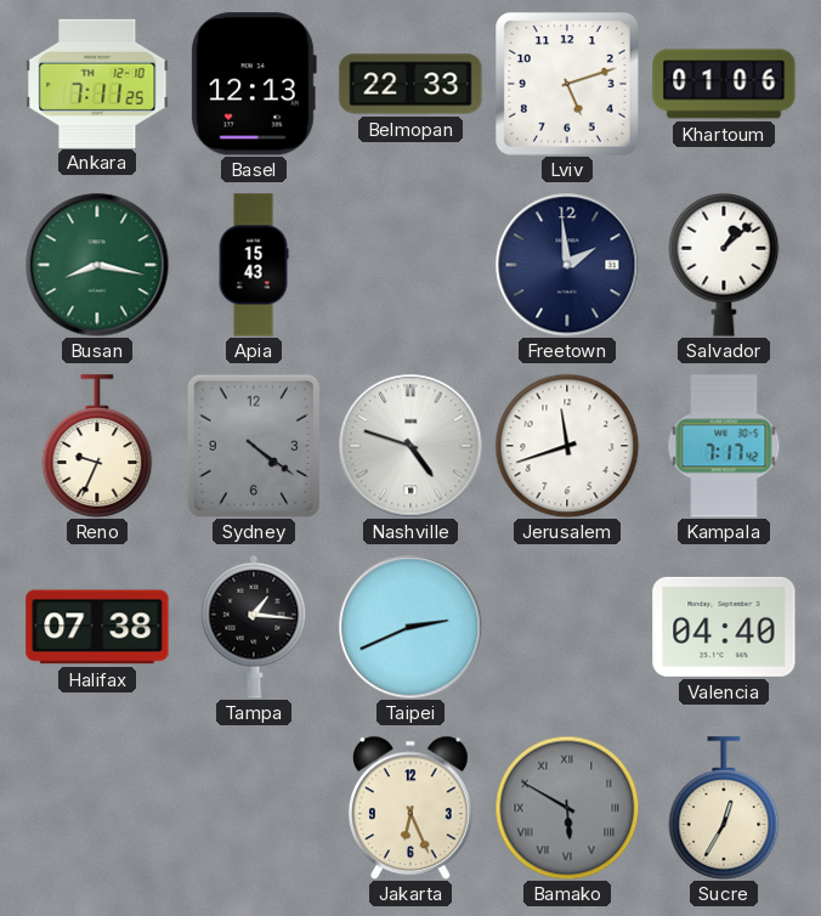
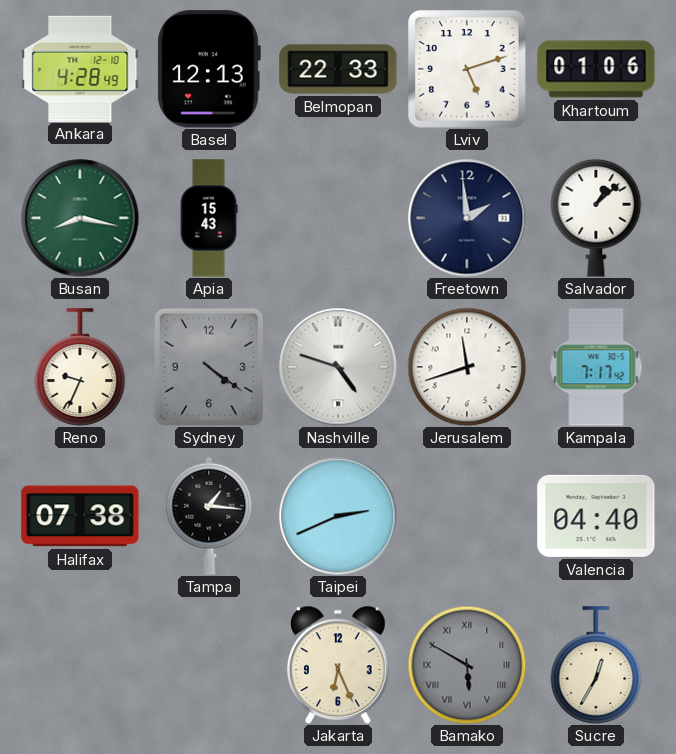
Ankara: 7:11 -> 4:28 (80, 68)
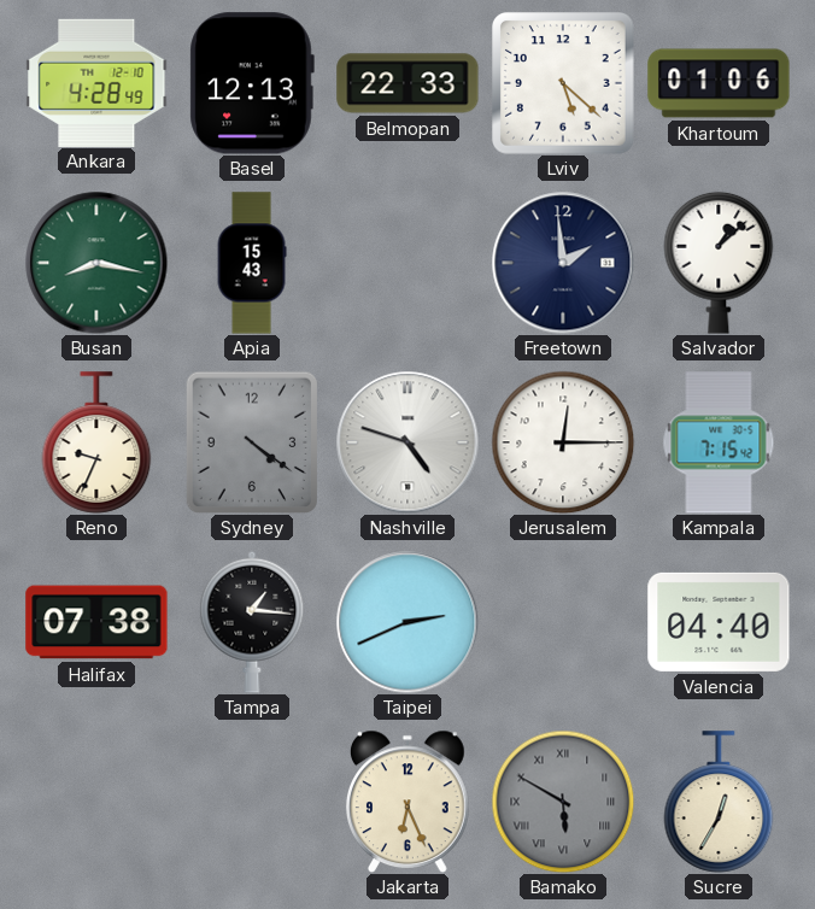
Lviv: 5:12 -> 5:22 (564, 84)
Jerusalem: 11:42 -> 12:15 (563, 442)
Kampala: 7:17 -> 7:15 (719, 442)
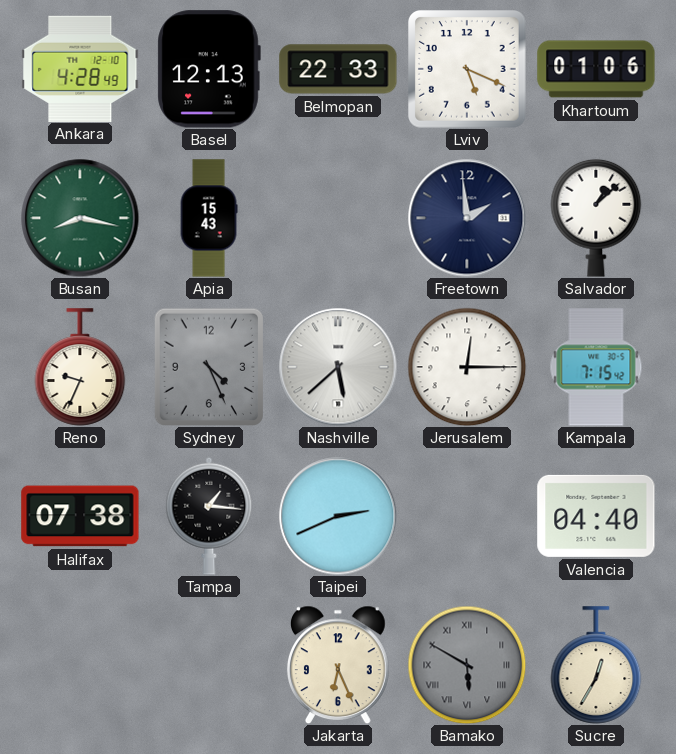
Lviv: 5:22 -> 5:19 (468, 70)
Sydney: 4:21 -> 4:26 (208, 367)
Nashville: 4:48 -> 5:38 (338, 367)
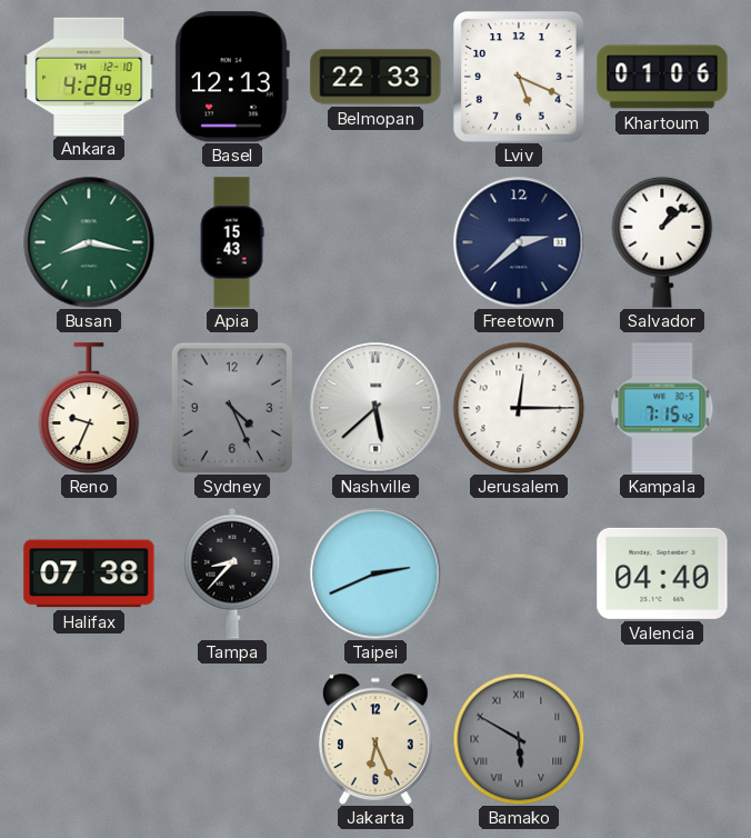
Freetown: 1:59 -> 2:38 (519, 242)
Tampa: 1:16 -> 8:37 (232, 573)
Sucre: 12:35 -> none (596, 665)
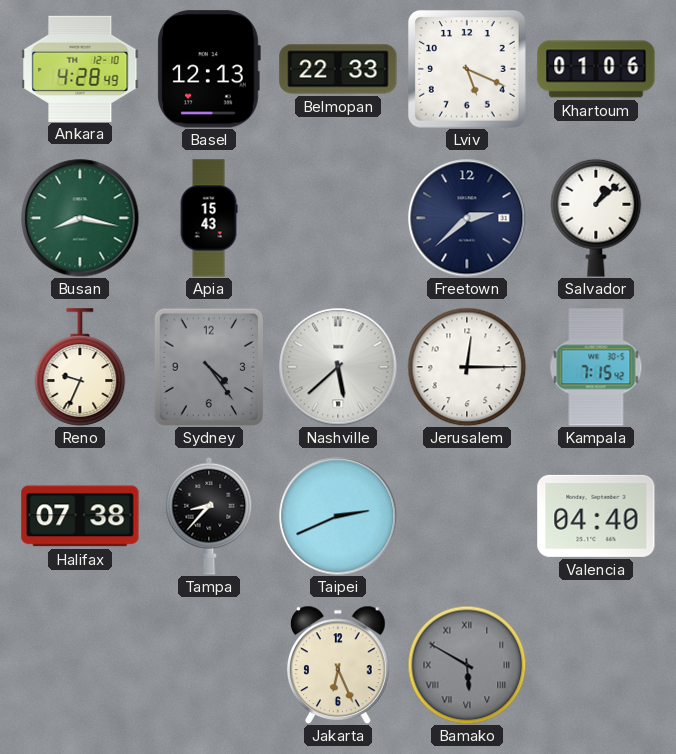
Sydney: 4:26 -> 4:24 (208, 367)
